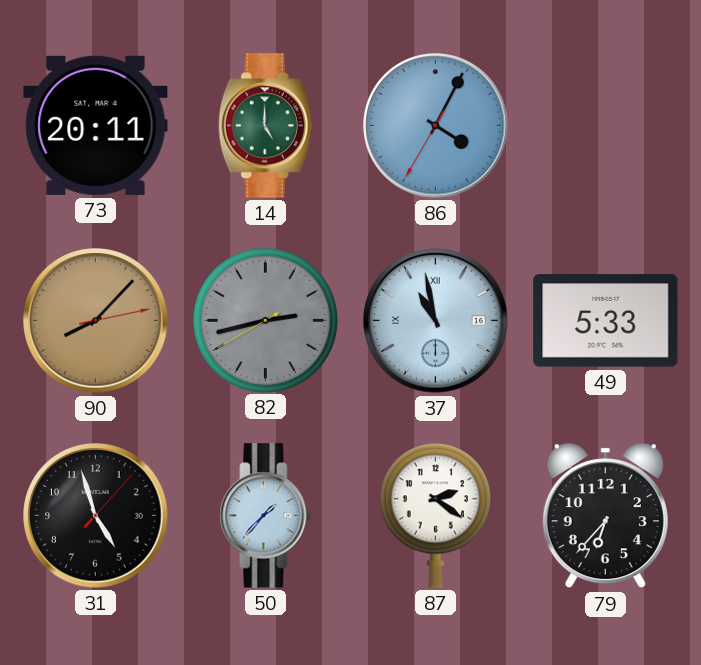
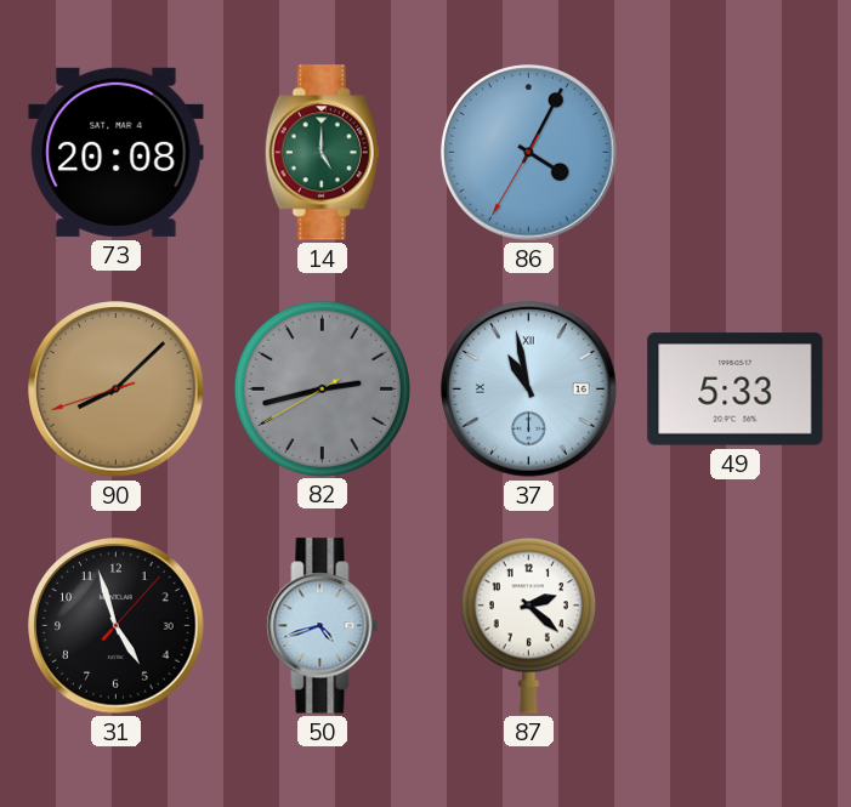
73: 20:11 -> 20:08 (117, 152)
90: 8:07:13 -> 8:07:42 (117, 390)
50: 1:37 -> 4:42 (323, 626)
87: 2:21 -> 2:22 (528, 625)
79: 6:37 -> none (605, 516)
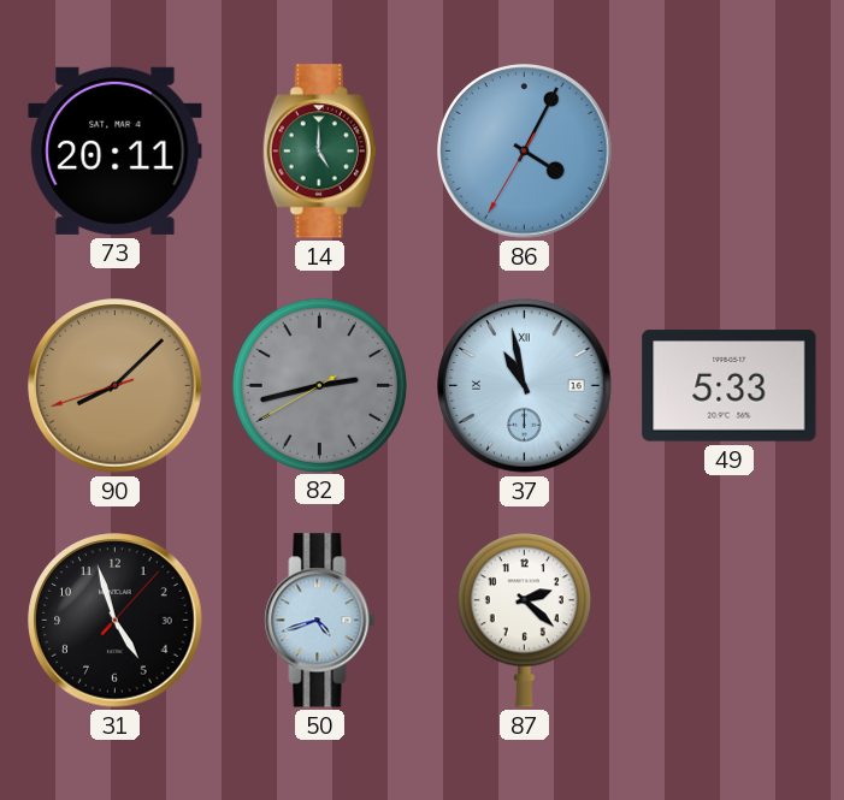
73: 20:08 -> 20:11 (116, 150)
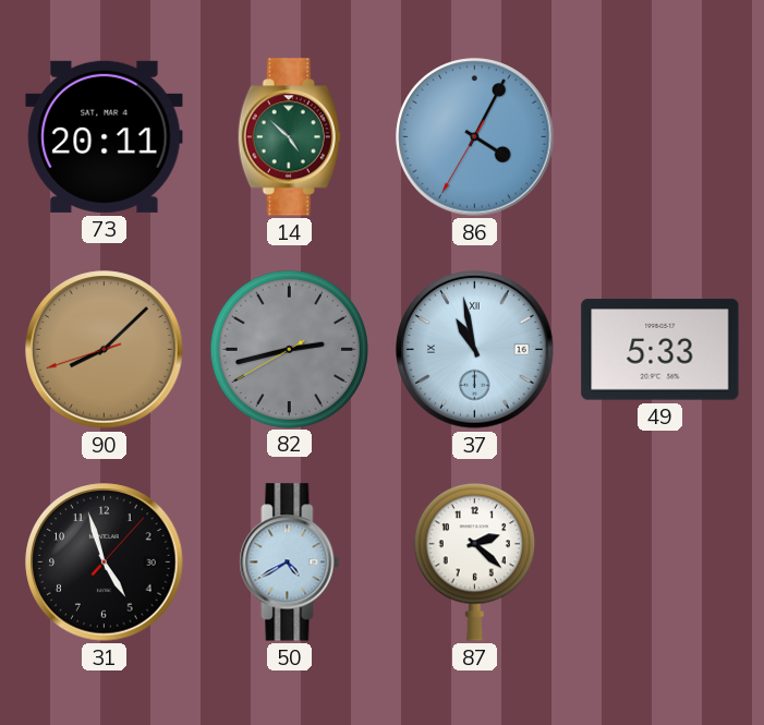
14: 5:00 -> 4:52 (289, 137)
50: 4:42 -> 4:40 (290, 563)
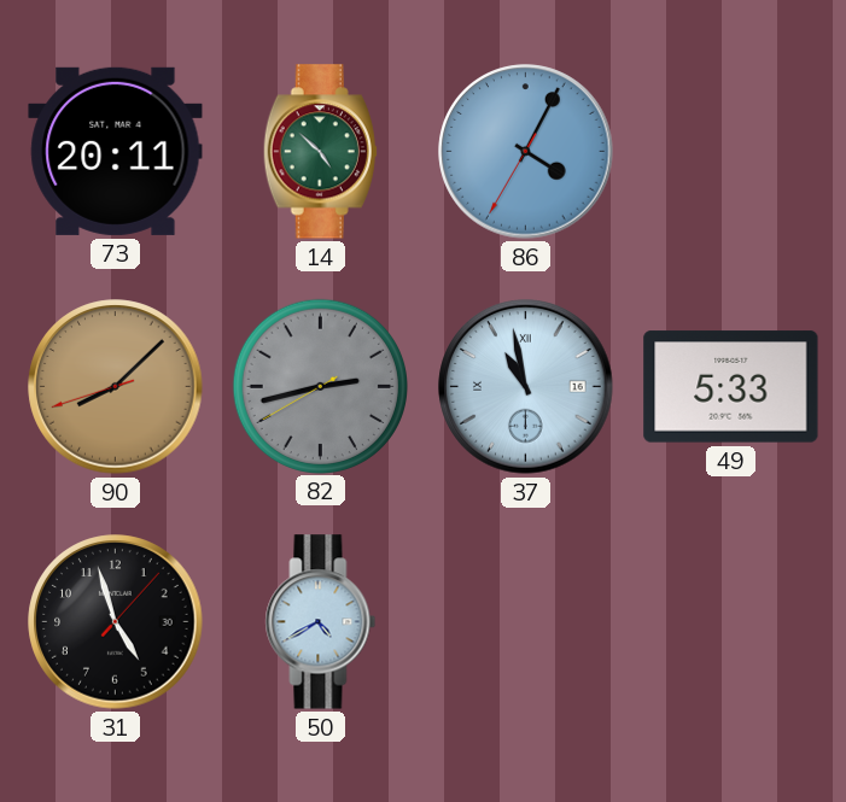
87: 2:22 -> none (474, 561)
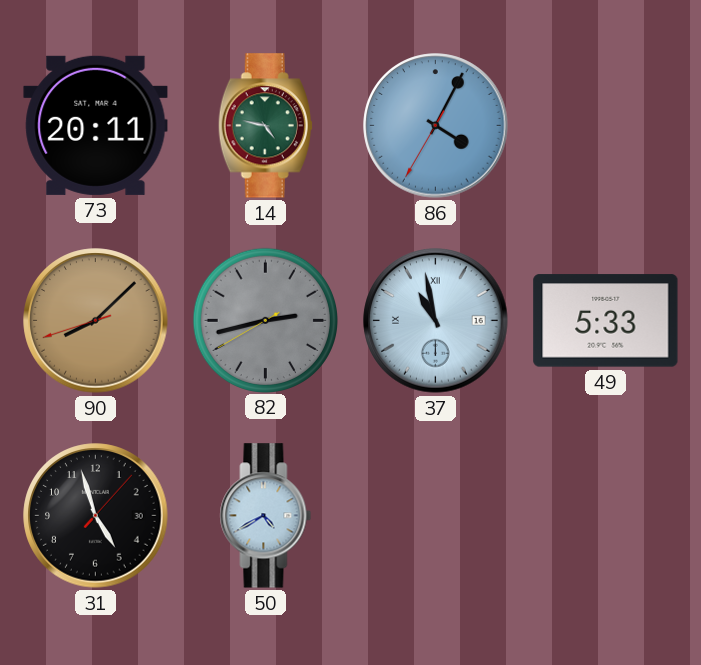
14: 4:52 -> 4:47 (265, 126)
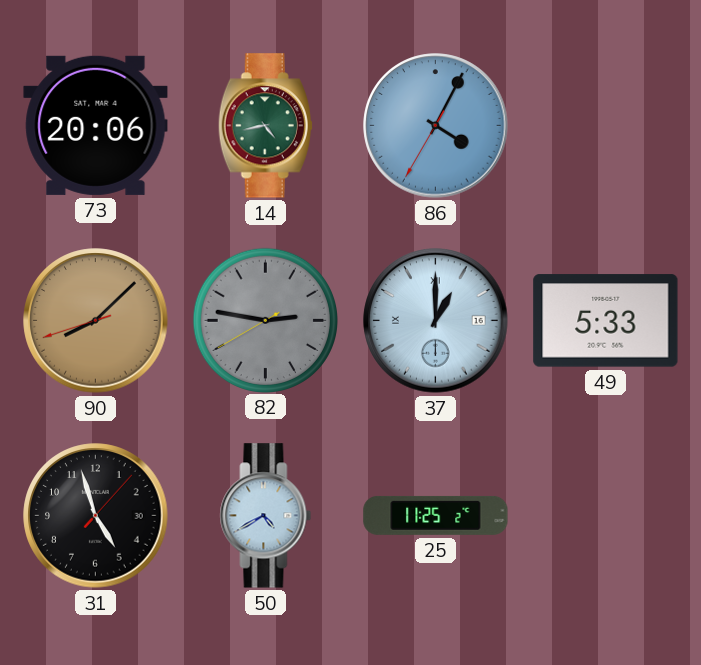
73: 20:11 -> 20:06 (96, 125)
14: 4:47 -> 4:43 (265, 126)
82: 2:42 -> 2:46 (265, 320)
37: 10:58 -> 1:00 (436, 321)
25: none -> 11:25 (436, 515)
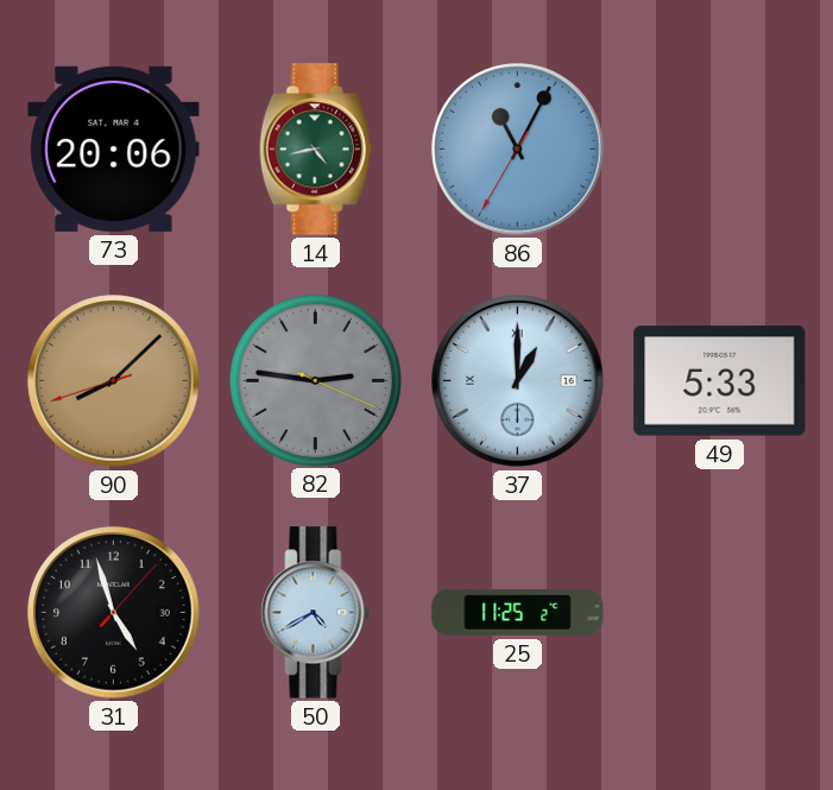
86: 4:04 -> 11:04 (518, 150)
82: 2:46:40 -> 2:46:19 (315, 380)
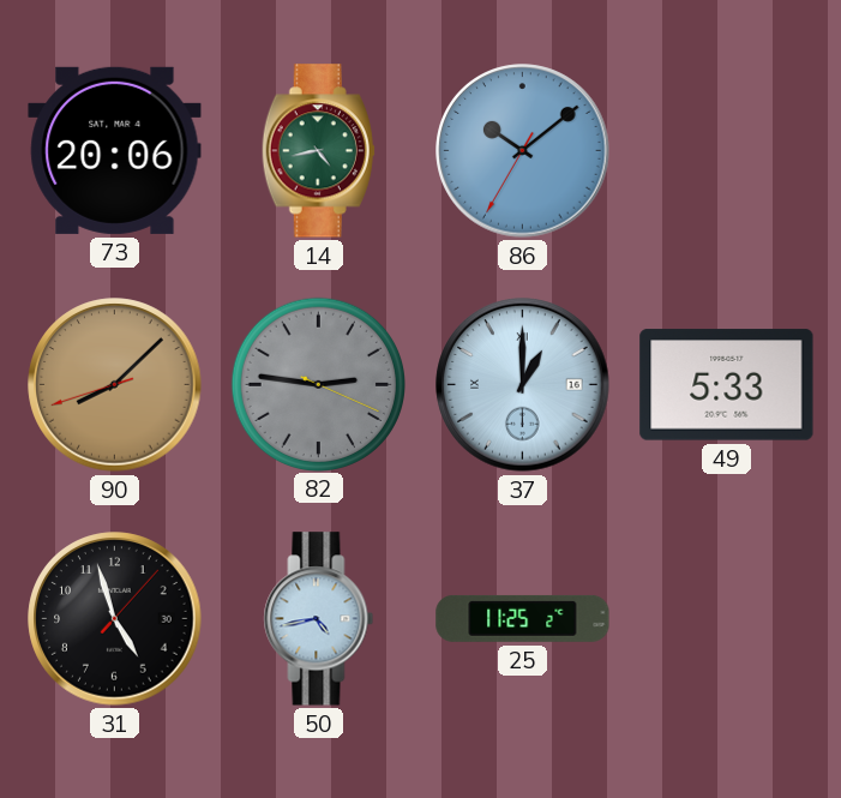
86: 11:04 -> 10:08 (523, 151)
50: 4:40 -> 4:43 (319, 619)
